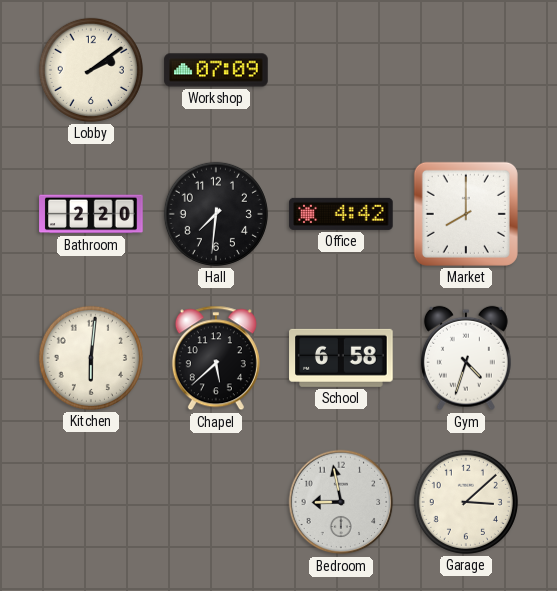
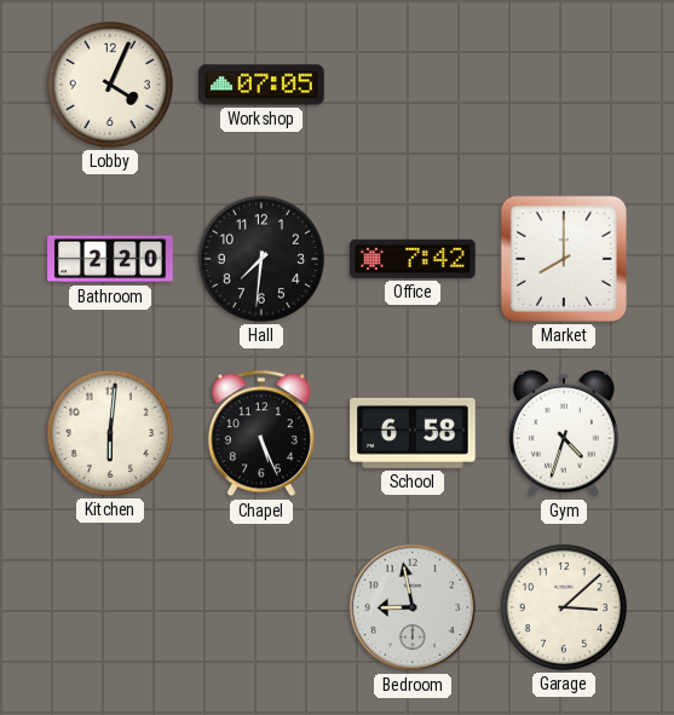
Lobby: 2:09 -> 4:04 (110, 85)
Workshop: 07:09 -> 07:05 (261, 85)
Office: 4:42 -> 7:42 (413, 259)
Chapel: 5:38 -> 5:26 (261, 433)
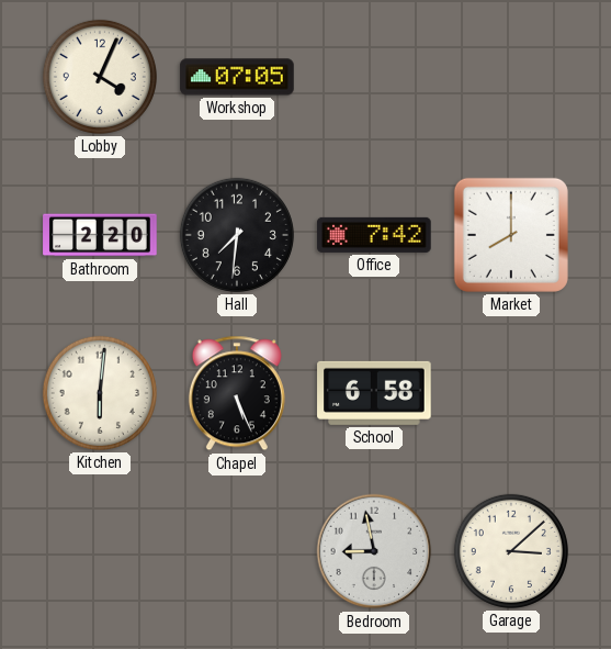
Gym: 4:33 -> none (564, 433)
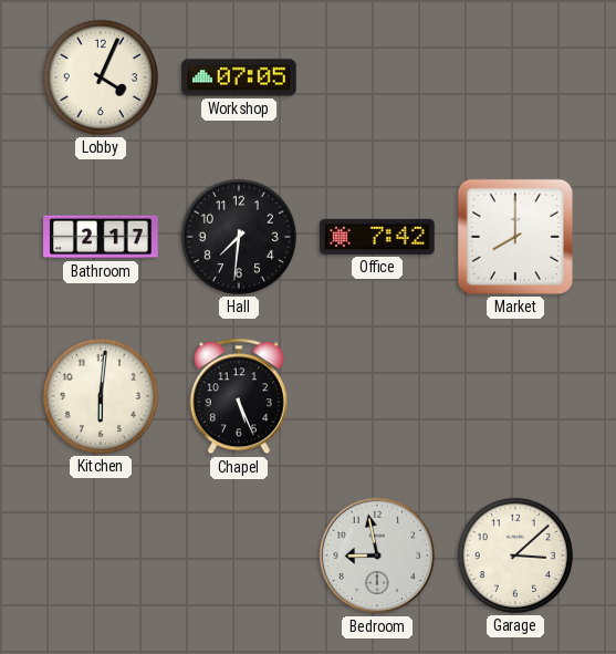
Bathroom: 2:20 -> 2:17 (101, 237)
School: 6:58 -> none (374, 393)
